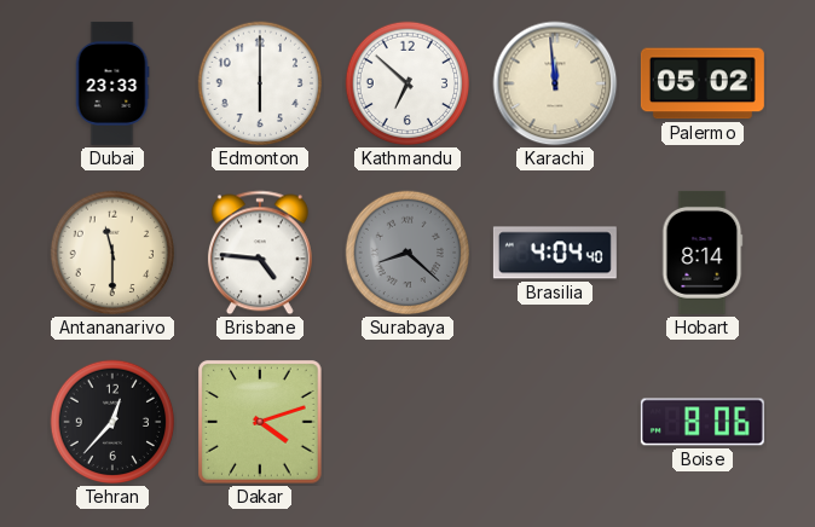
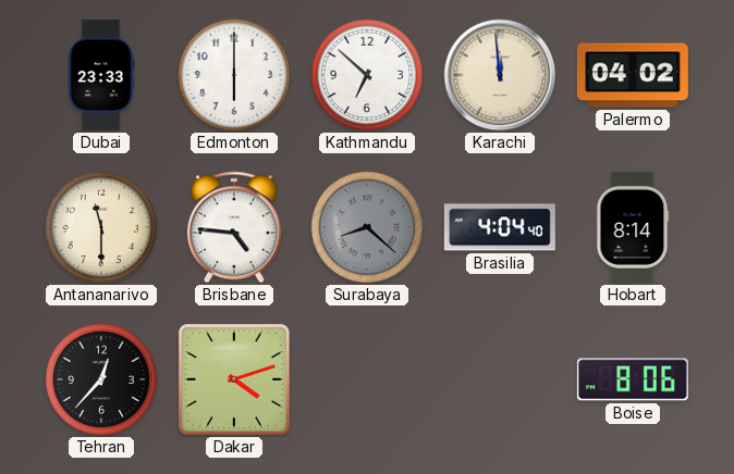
Palermo: 05:02 -> 04:02 (633, 75)
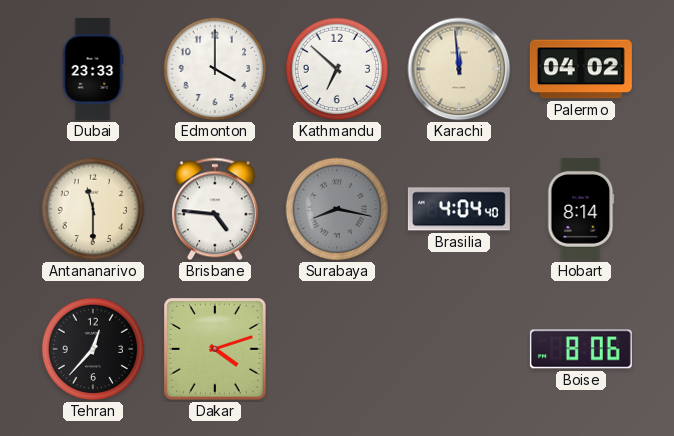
Edmonton: 6:00 -> 4:00 (215, 69)
Surabaya: 8:22 -> 8:17 (337, 209)
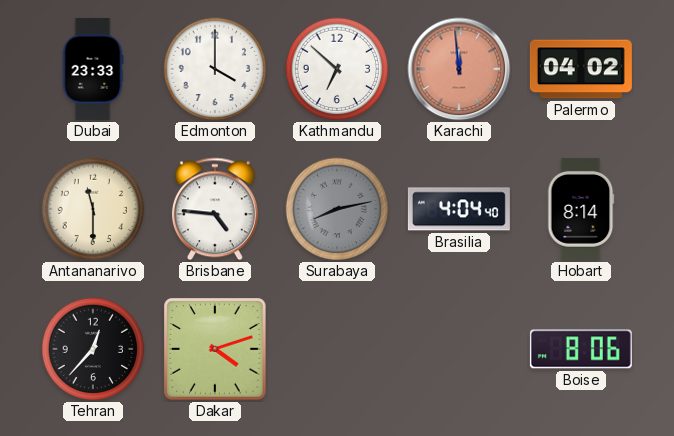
Karachi dial: cream -> salmon (459, 69)
Surabaya: 8:17 -> 8:13 (337, 209)
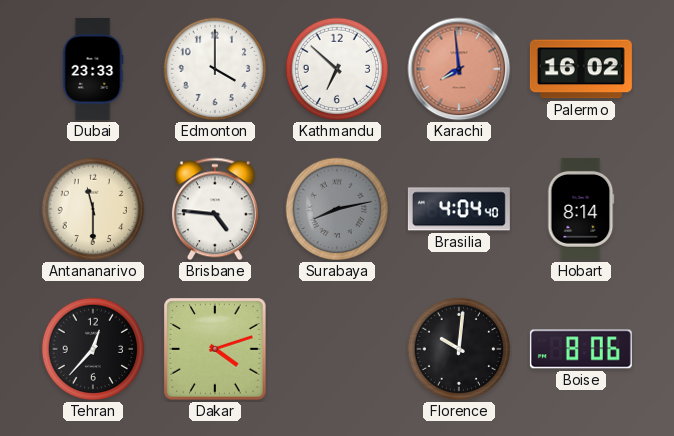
Karachi: 11:59 -> 7:59 (459, 69)
Palermo: 04:02 -> 16:02 (581, 69)
Florence: none -> 10:01 (459, 349)
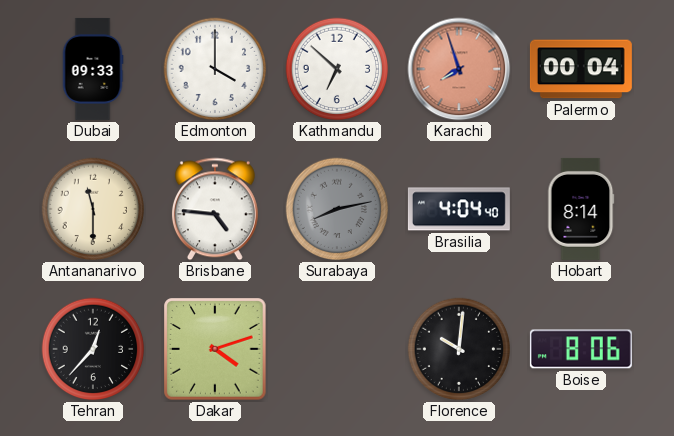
Dubai: 23:33 -> 09:33 (93, 69)
Karachi: 7:59 -> 7:57 (459, 69)
Palermo: 16:02 -> 00:04 (581, 69)
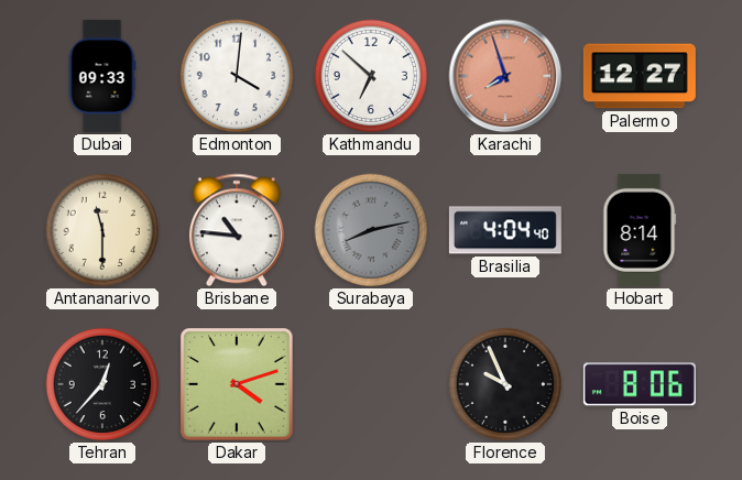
Edmonton: 4:00 -> 4:01 (237, 76)
Palermo: 00:04 -> 12:27 (640, 76)
Brisbane: 4:46 -> 10:46 (237, 230)
Florence: 10:01 -> 9:56 (505, 384)
